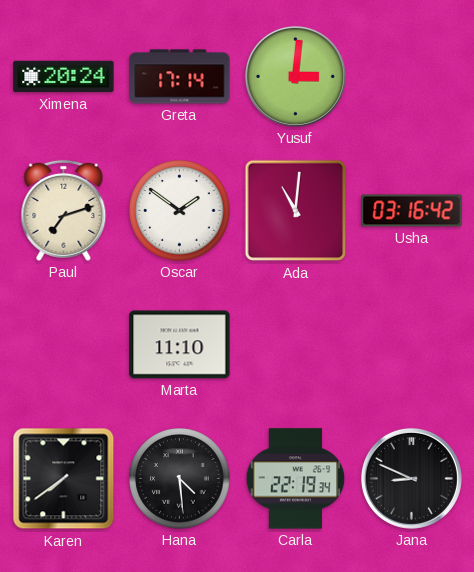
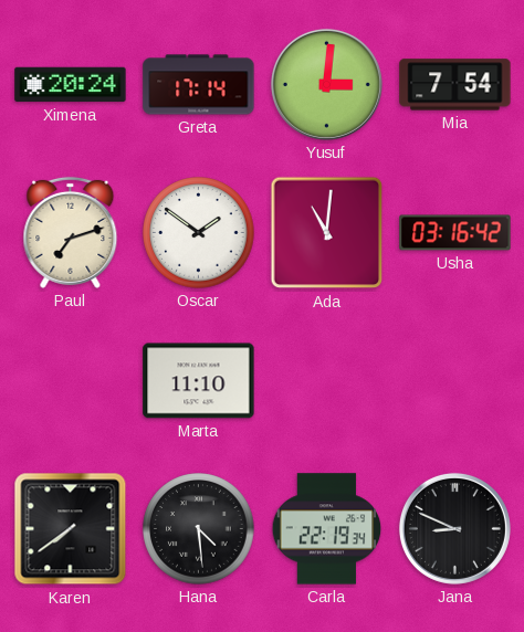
Mia: none -> 7:54 (455, 85)
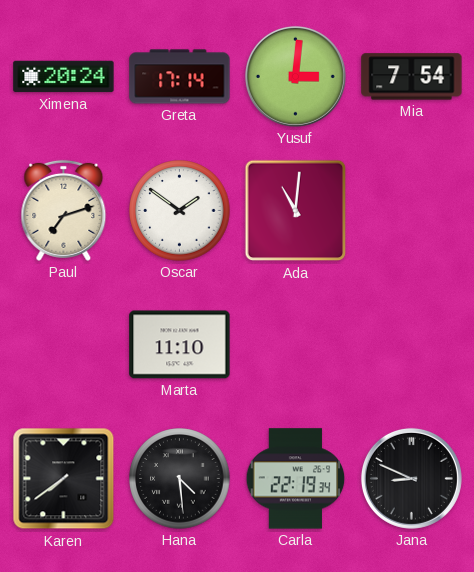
Usha: 03:16 -> none (455, 233)
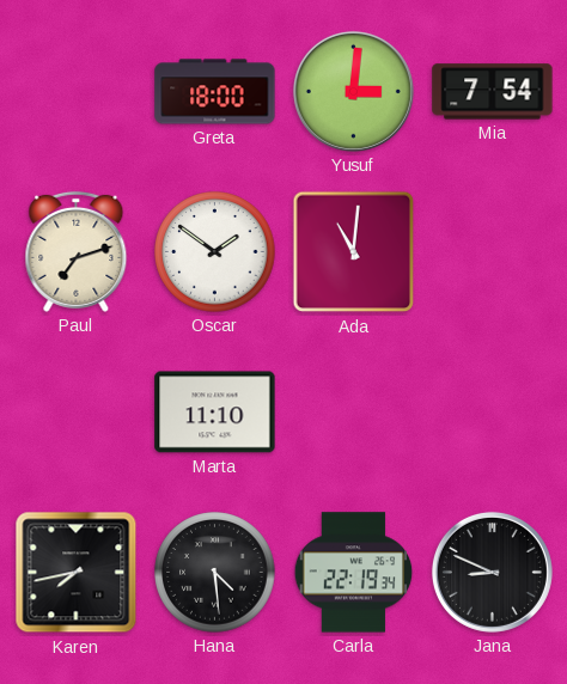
Ximena: 20:24 -> none (64, 77)
Greta: 17:14 -> 18:00 (215, 92)
Karen: 7:39 -> 7:43 (77, 573)
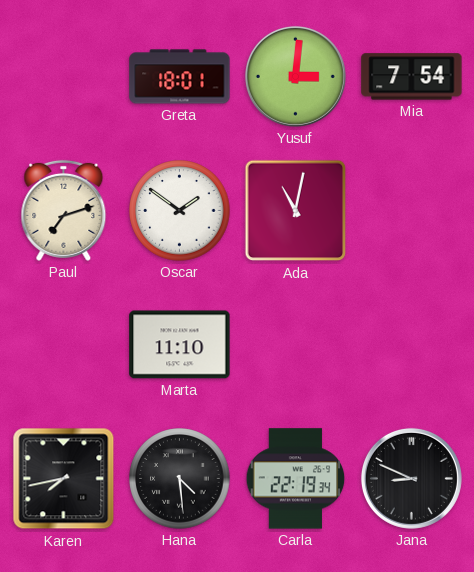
Greta: 18:00 -> 18:01 (180, 77)
Ada: 11:01 -> 11:02 (296, 211)
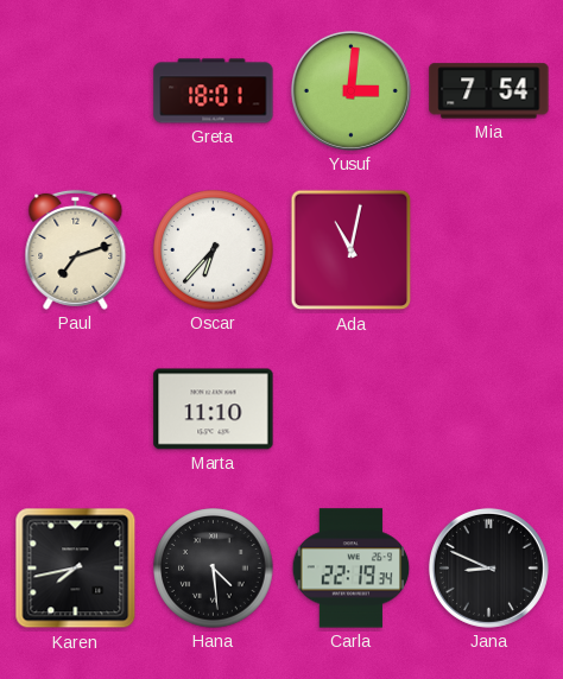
Oscar: 1:51 -> 6:37 (214, 250)
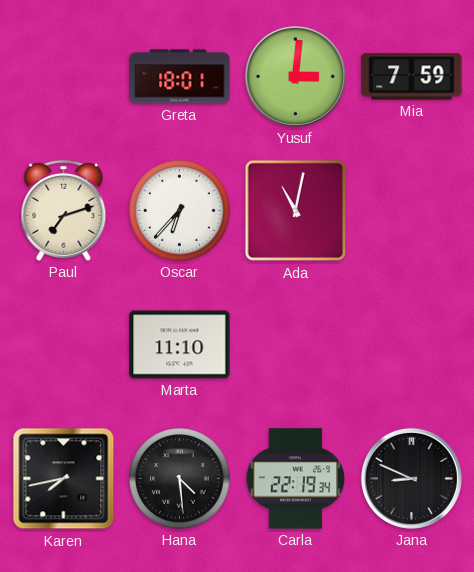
Mia: 7:54 -> 7:59 (412, 77)
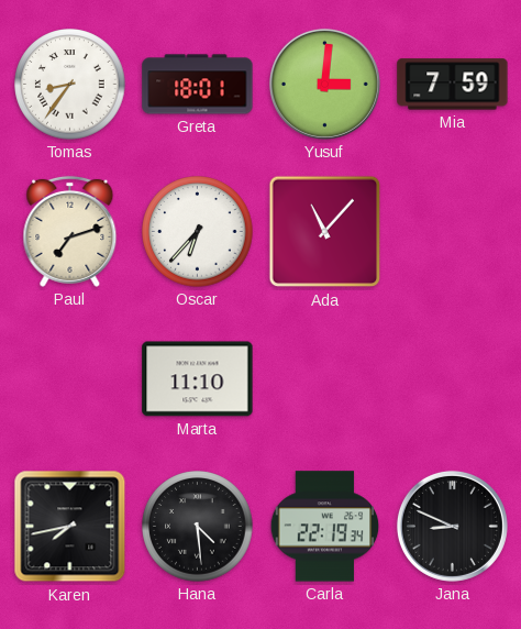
Tomas: none -> 8:36 (70, 85)
Ada: 11:02 -> 11:07 (325, 232)
